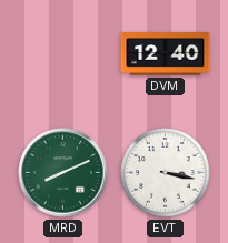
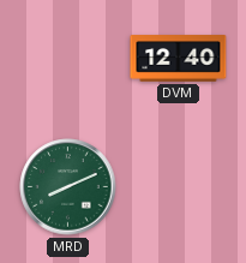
EVT: 3:17 -> none (166, 173)
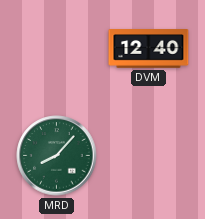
MRD: 8:11 -> 8:07 (57, 156)
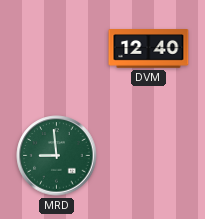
MRD: 8:07 -> 8:59 (57, 156)
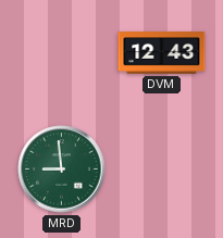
DVM: 12:40 -> 12:43 (162, 53)
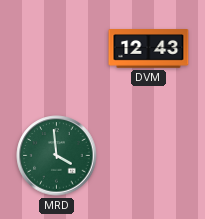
MRD: 8:59 -> 3:59 (57, 156)
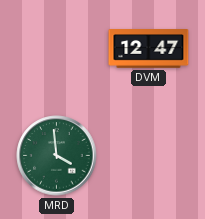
DVM: 12:43 -> 12:47 (149, 49)
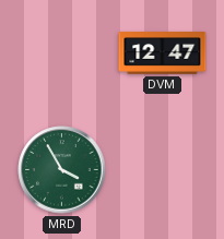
MRD: 3:59 -> 3:55 (62, 170)
